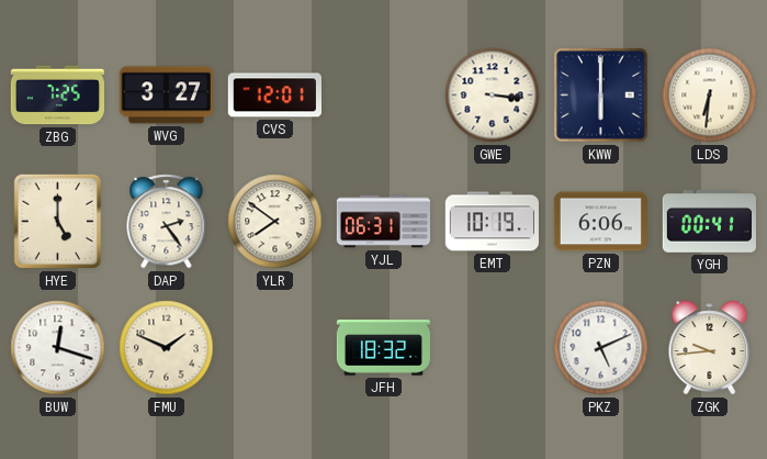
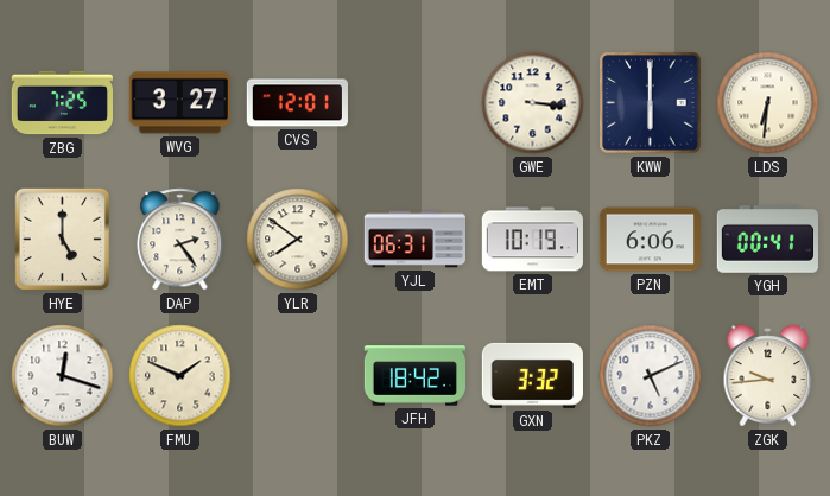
JFH: 18:32 -> 18:42 (414, 376)
GXN: none -> 3:32 (532, 375)
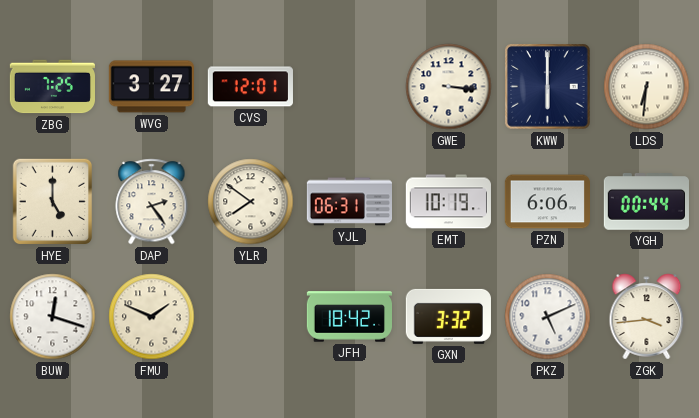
YGH: 00:41 -> 00:44 (646, 202)
ZGK: 9:44 -> 3:44 (647, 317)
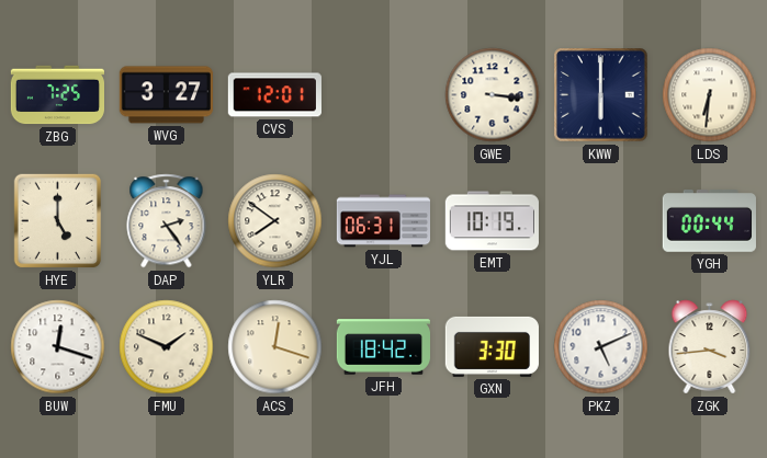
PZN: 6:06 -> none (547, 202)
ACS: none -> 12:18 (275, 347)
GXN: 3:32 -> 3:30 (492, 346)
